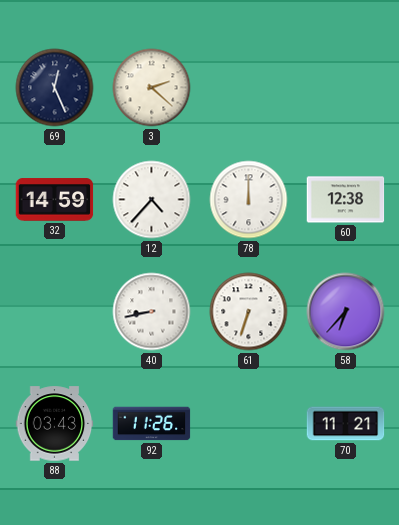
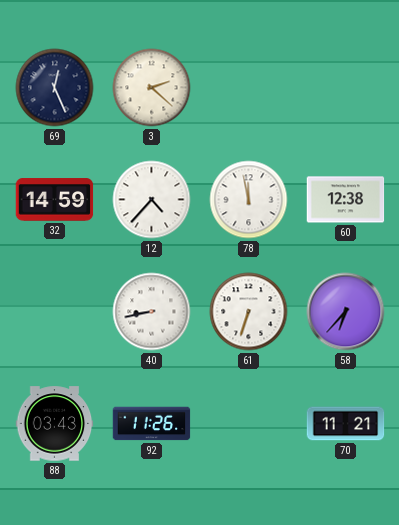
78: 12:00 -> 11:58 (249, 200)
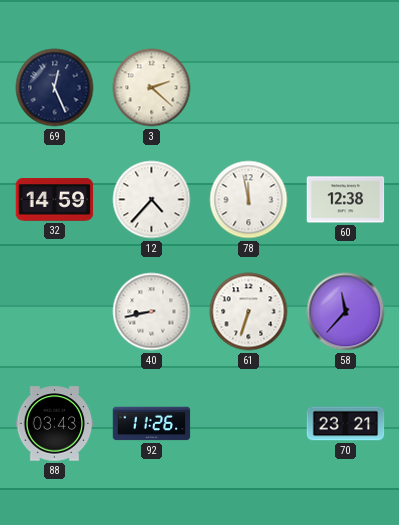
58: 6:37 -> 11:37 (346, 312)
70: 11:21 -> 23:21 (346, 424)
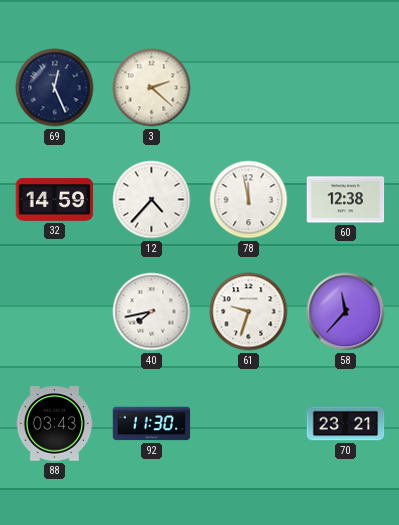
40: 8:43 -> 7:43 (152, 312)
61: 6:33 -> 9:33 (249, 312)
92: 11:26 -> 11:30 (152, 424)
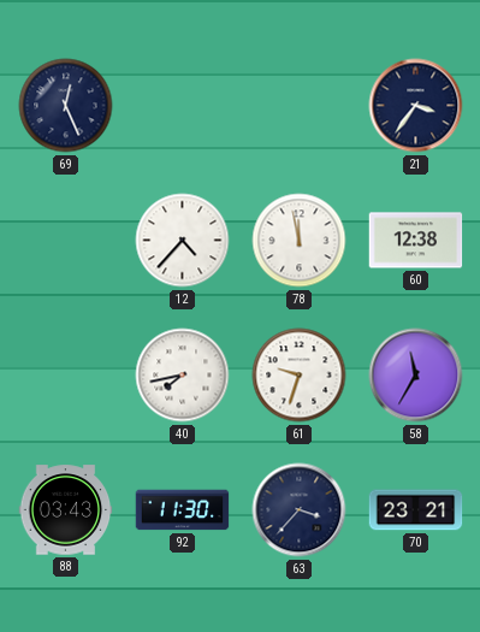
3: 2:22 -> none (152, 88)
21: none -> 3:36 (416, 106)
32: 14:59 -> none (55, 200)
58: 11:37 -> 11:35 (416, 376)
63: none -> 3:37 (300, 510)
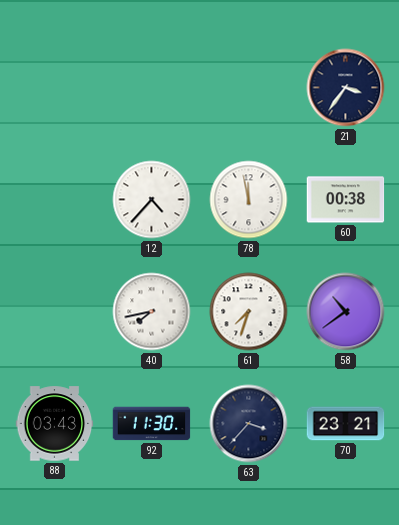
69: 12:26 -> none (66, 106)
60: 12:38 -> 00:38 (346, 200)
61: 9:33 -> 7:33 (249, 312)
58: 11:35 -> 10:39 (346, 312)
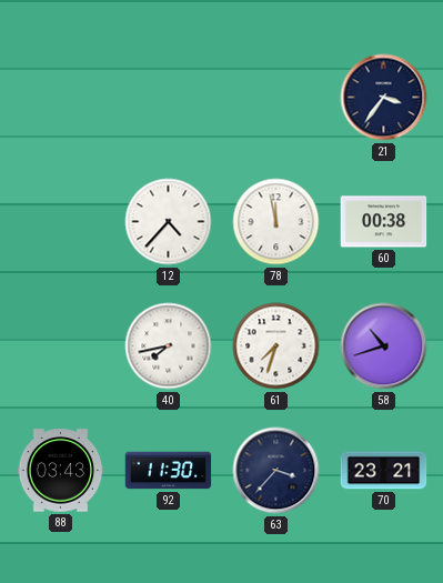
58: 10:39 -> 10:42 (384, 346)
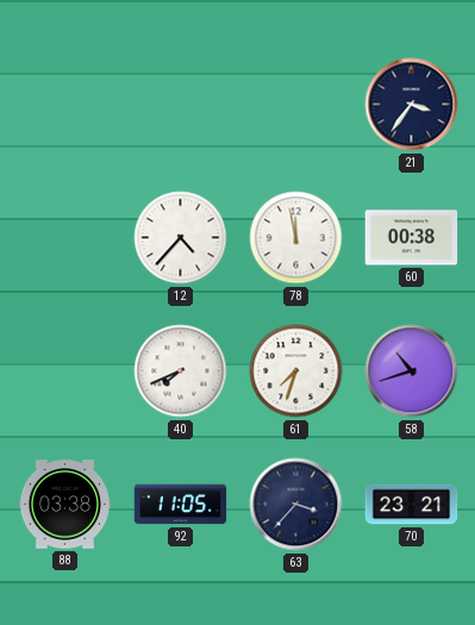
40: 7:43 -> 7:41 (181, 371)
88: 03:43 -> 03:38 (65, 505)
92: 11:30 -> 11:05 (181, 505)
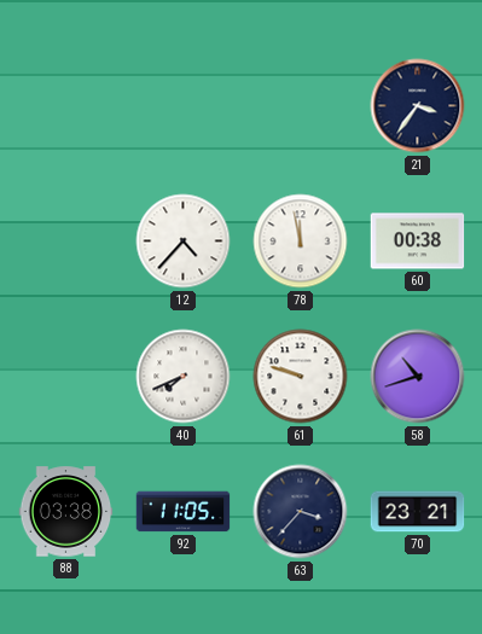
61: 7:33 -> 9:48 (301, 377)
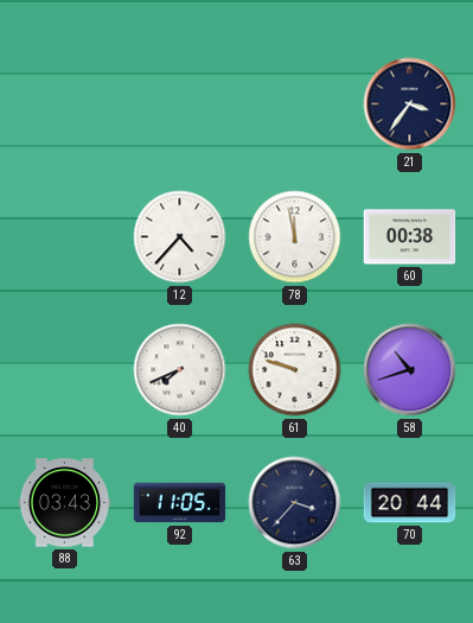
88: 03:38 -> 03:43 (65, 503)
70: 23:21 -> 20:44 (410, 503)
